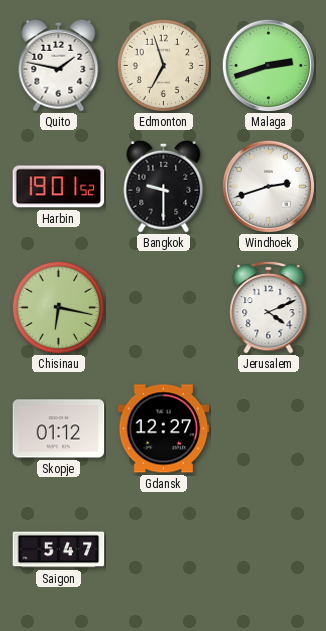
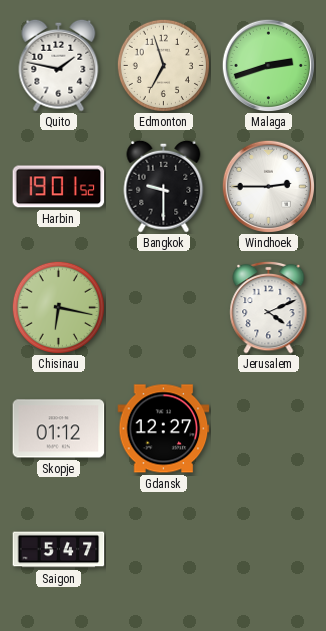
Windhoek: 2:42 -> 2:45 (268, 186)
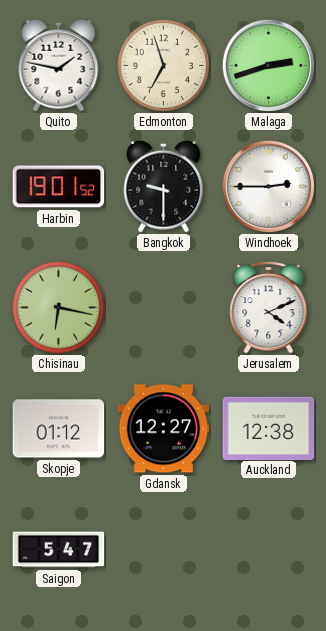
Auckland: none -> 12:38 (269, 428)
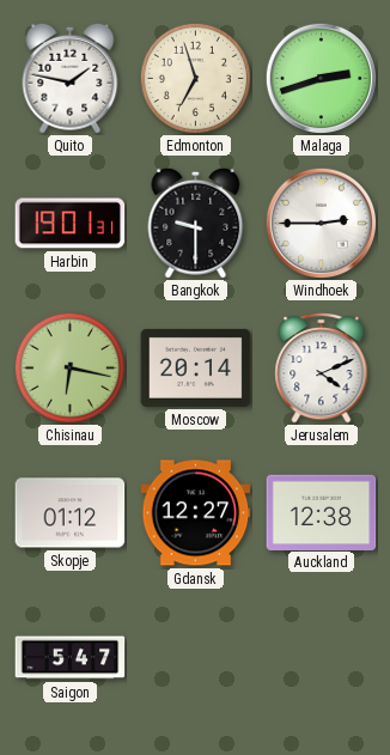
Harbin: 19:01:52 -> 19:01:31 (71, 224)
Moscow: none -> 20:14 (196, 367)
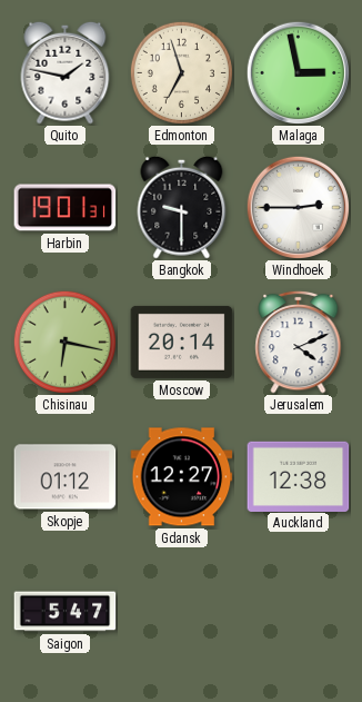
Malaga: 2:42 -> 2:58 (298, 72)
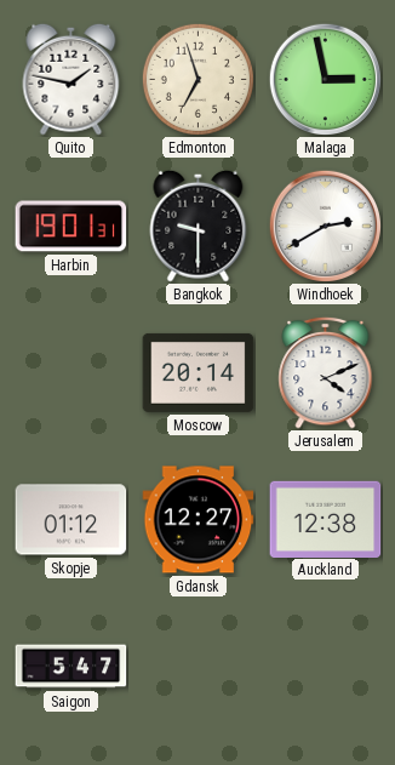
Windhoek: 2:45 -> 2:40 (325, 225)
Chisinau: 6:17 -> none (64, 342)
